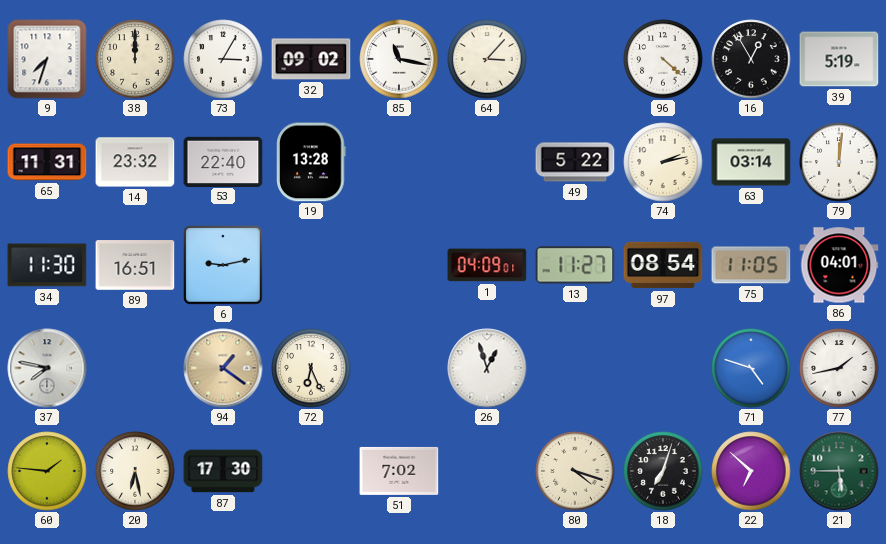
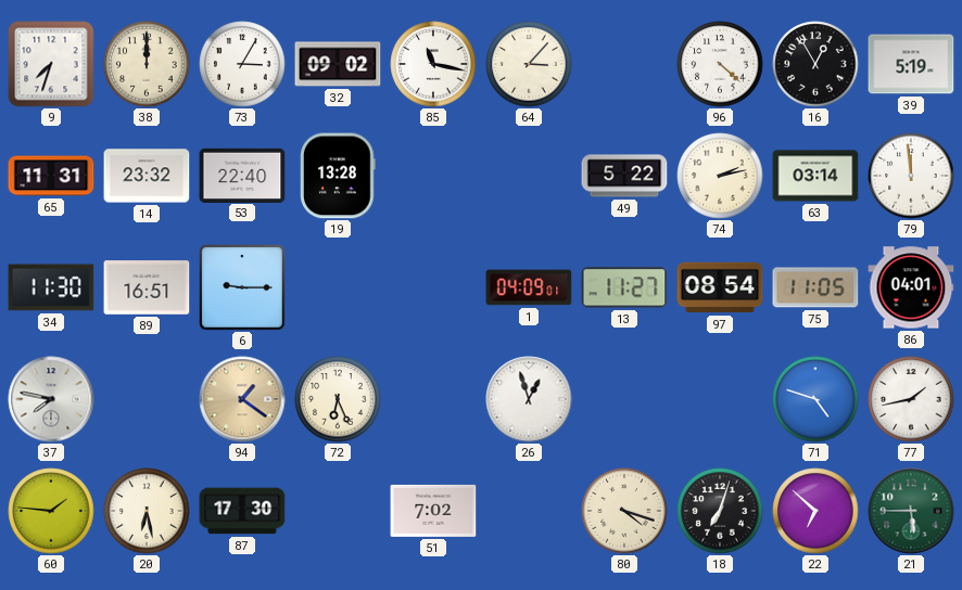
79: 12:01 -> 11:59 (911, 176)
6: 9:13 -> 9:15 (242, 287)
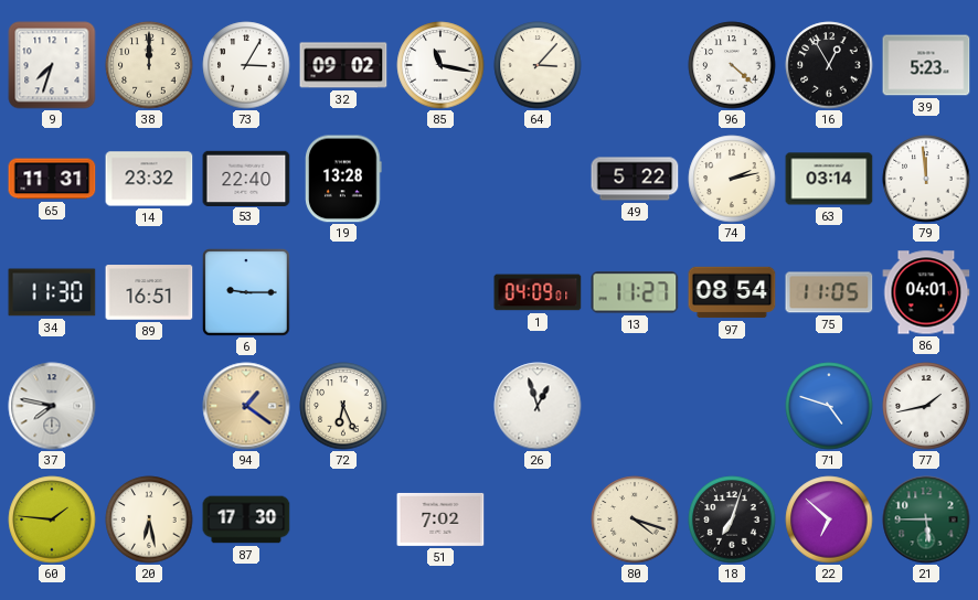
39: 5:19 -> 5:23 (926, 65)
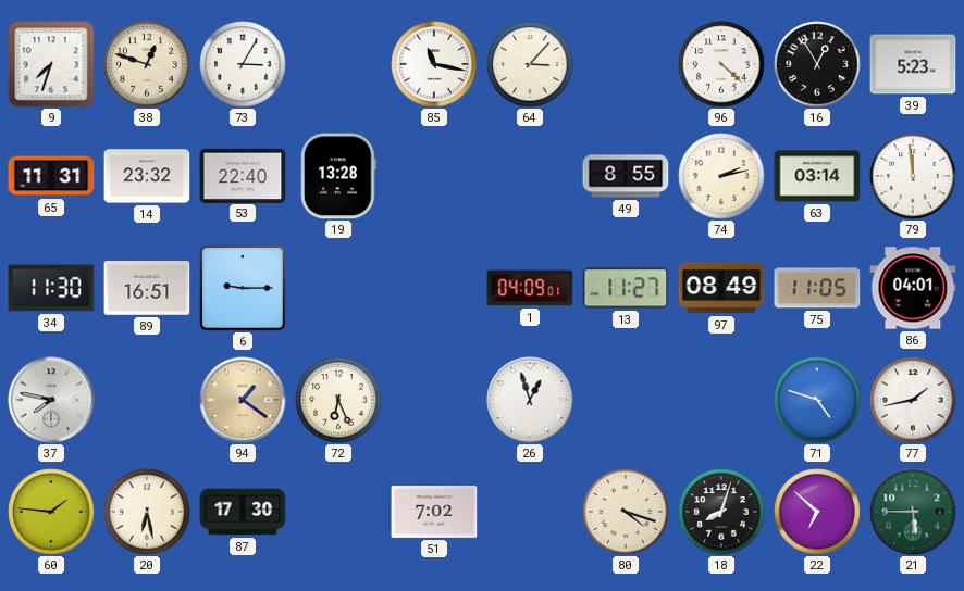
38: 12:00 -> 12:48 (147, 64)
32: 09:02 -> none (343, 65)
49: 5:22 -> 8:55 (626, 176)
97: 08:54 -> 08:49 (721, 288)
18: 7:03 -> 8:03 (721, 512)
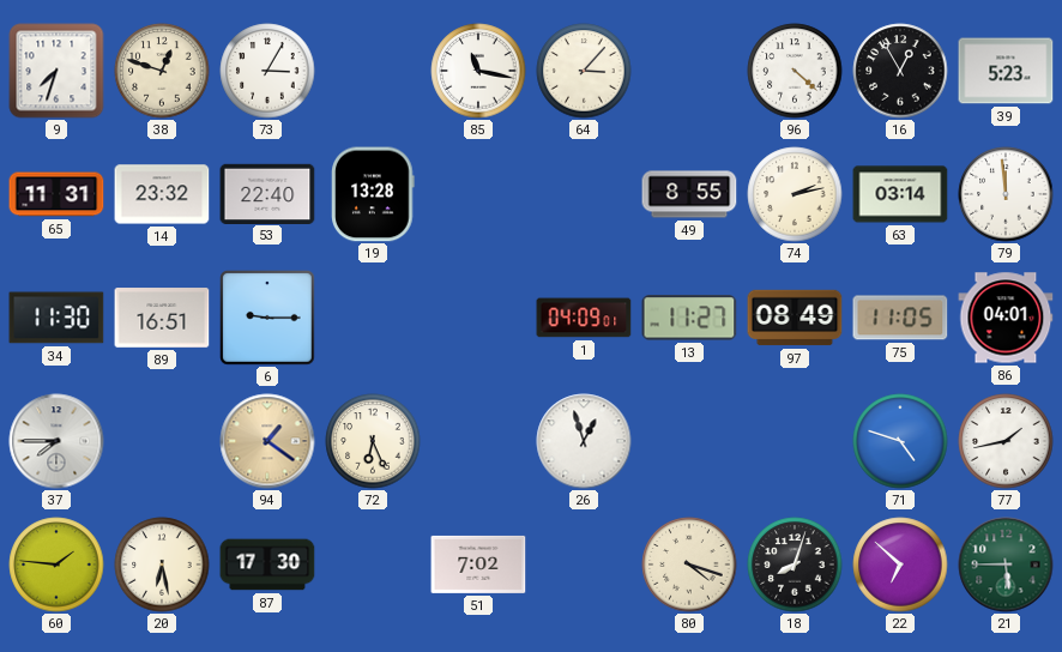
37: 7:47 -> 7:45 (56, 441)
